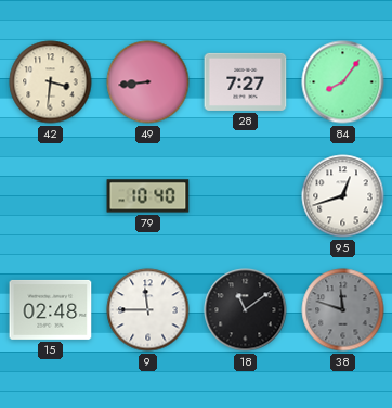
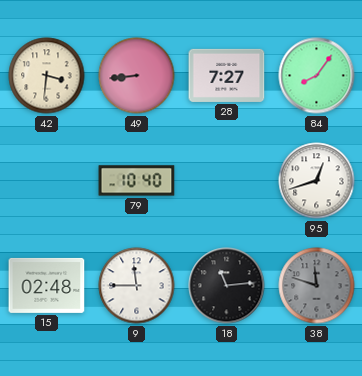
18: 11:09 -> 11:14 (227, 286)
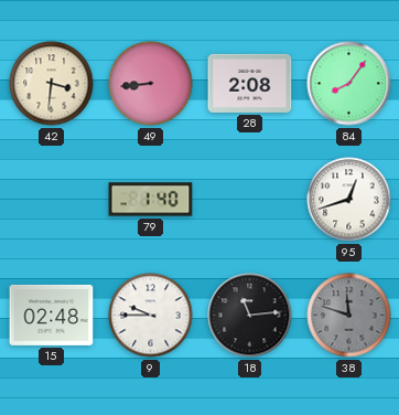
28: 7:27 -> 2:08 (250, 83)
79: 10:40 -> 1:40 (151, 200)
9: 11:45 -> 9:45 (151, 316)
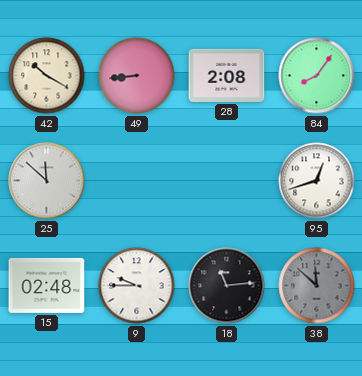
42: 3:31 -> 10:20 (47, 76)
25: none -> 11:52 (47, 181)
79: 1:40 -> none (151, 200)
38: 11:48 -> 11:52 (317, 286)
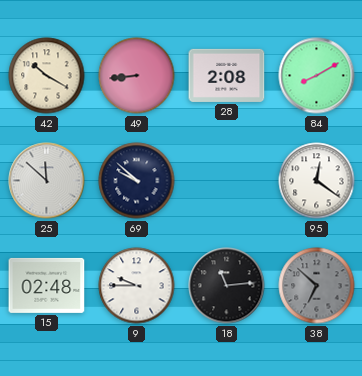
84: 8:06 -> 8:10 (317, 76)
69: none -> 9:52 (137, 181)
95: 12:42 -> 12:21 (317, 181)
38: 11:52 -> 6:52 (317, 286)
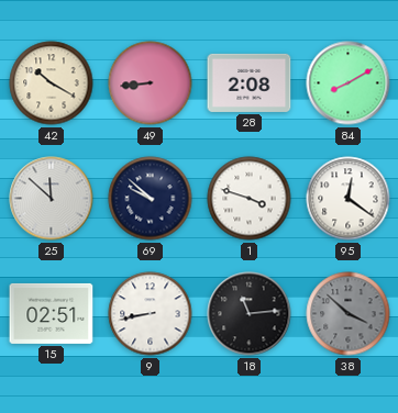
1: none -> 3:48 (250, 199)
15: 02:48 -> 02:51 (52, 313)
9: 9:45 -> 8:43 (151, 314)
38: 6:52 -> 3:52 (349, 314)
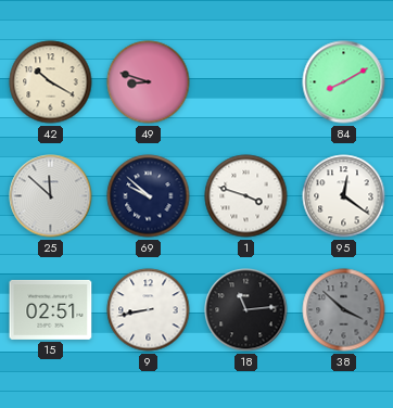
49: 8:44 -> 8:48 (149, 82)
28: 2:08 -> none (250, 82)
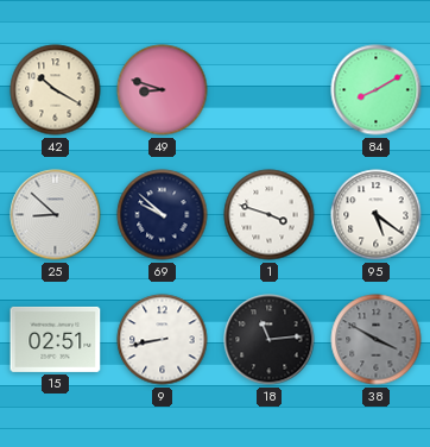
25: 11:52 -> 8:52 (56, 215)
95: 12:21 -> 5:21 (377, 215)
38: 3:52 -> 3:50 (377, 340)
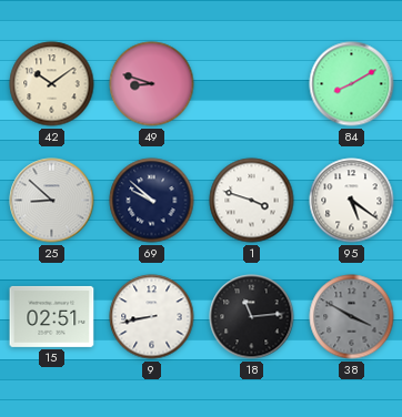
42: 10:20 -> 10:09 (52, 84)
